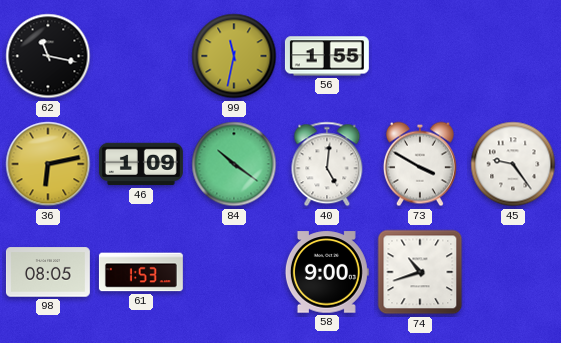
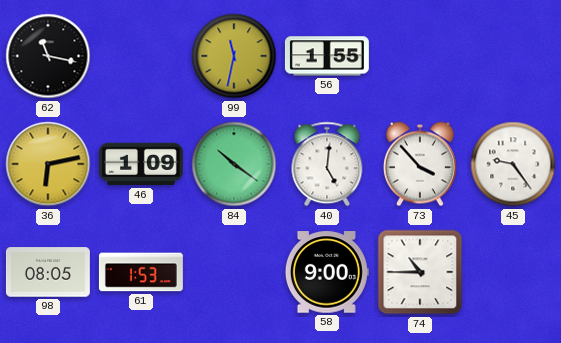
73: 3:50 -> 3:53 (420, 164)
74: 10:42 -> 10:45 (420, 272)
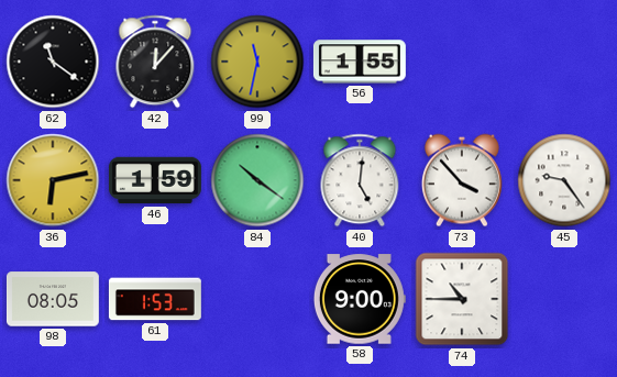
62: 11:17 -> 11:21 (53, 62)
42: none -> 12:07 (155, 62)
46: 1:09 -> 1:59 (155, 180)
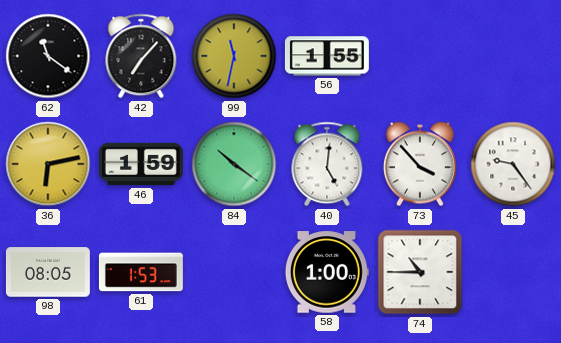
42: 12:07 -> 7:07 (141, 56)
58: 9:00 -> 1:00 (327, 272)
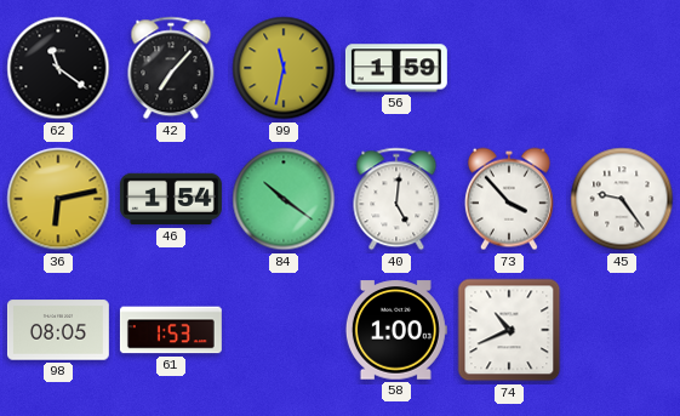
56: 1:55 -> 1:59 (396, 68)
46: 1:59 -> 1:54 (171, 199)
74: 10:45 -> 10:41 (509, 330)
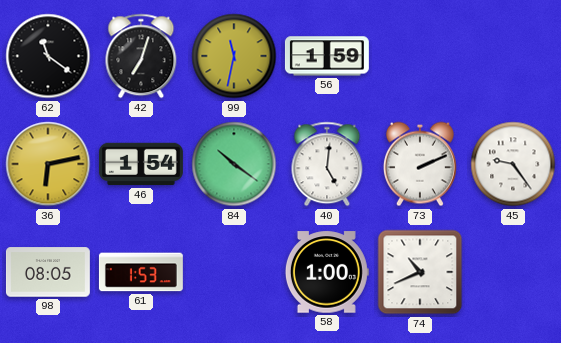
42: 7:07 -> 7:03 (141, 56)
73: 3:53 -> 2:11 (420, 164)
